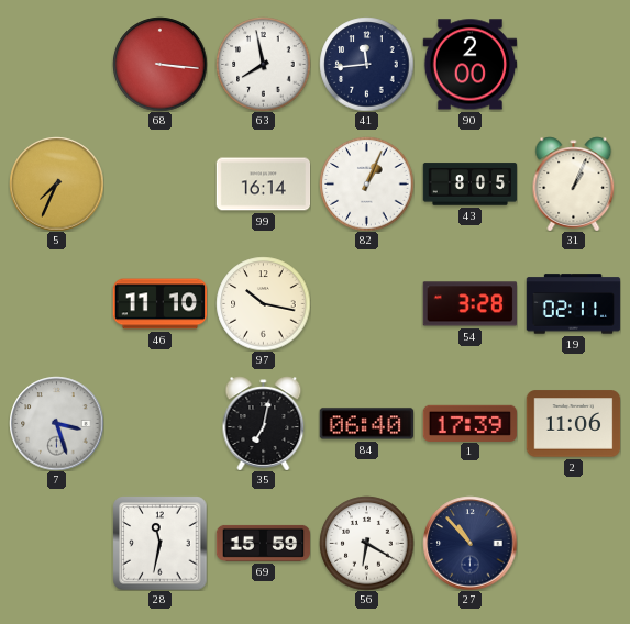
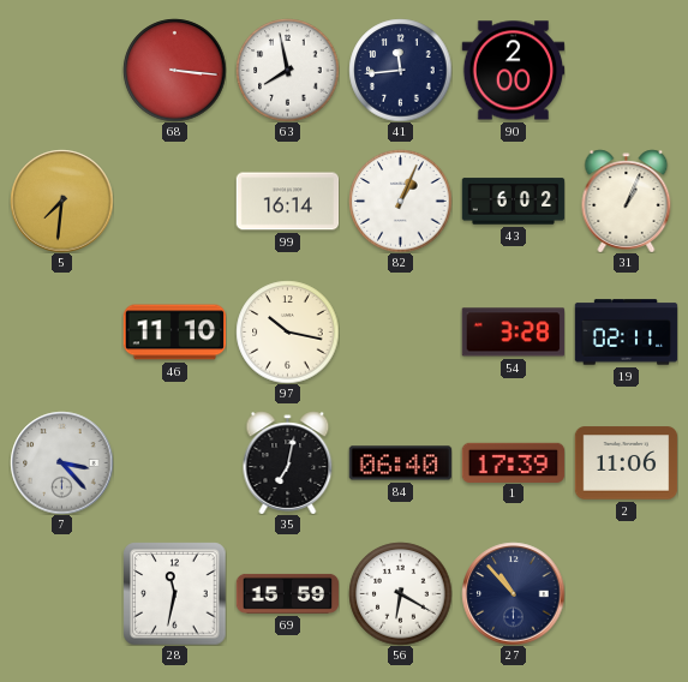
5: 7:34 -> 7:31 (61, 201)
43: 8:05 -> 6:02 (513, 202)
7: 3:27 -> 3:23 (61, 462)
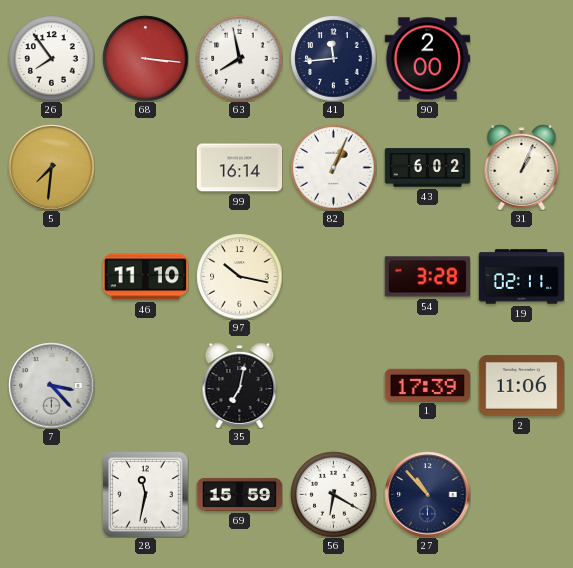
26: none -> 7:54 (51, 58)
84: 06:40 -> none (400, 463)
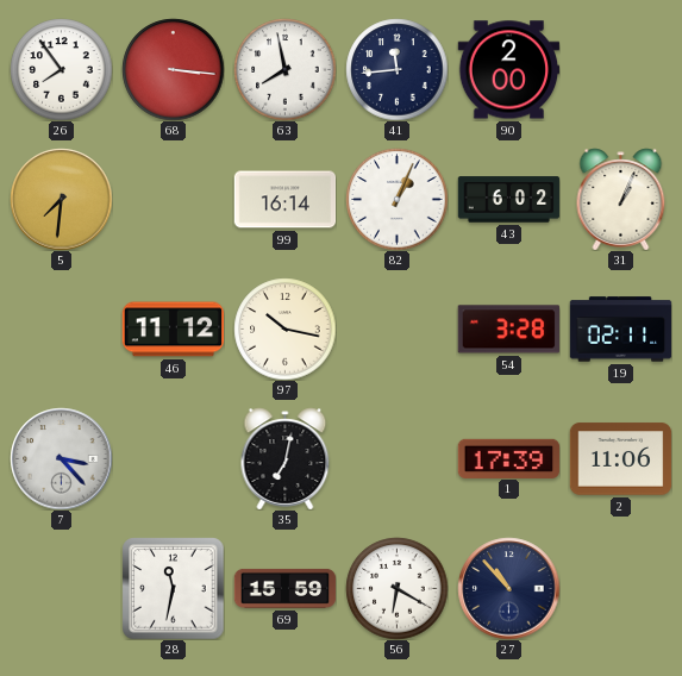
46: 11:10 -> 11:12 (173, 330)
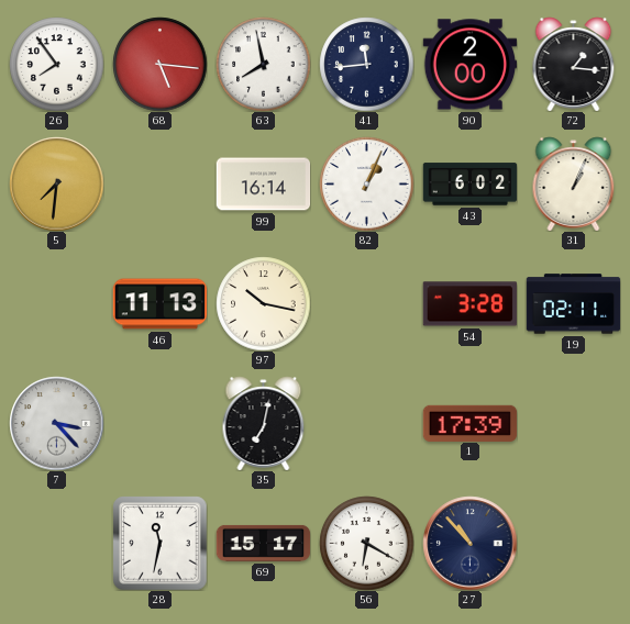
68: 3:16 -> 5:16 (159, 64)
72: none -> 1:16 (574, 64)
46: 11:12 -> 11:13 (159, 304)
2: 11:06 -> none (620, 459)
69: 15:59 -> 15:17 (263, 543)
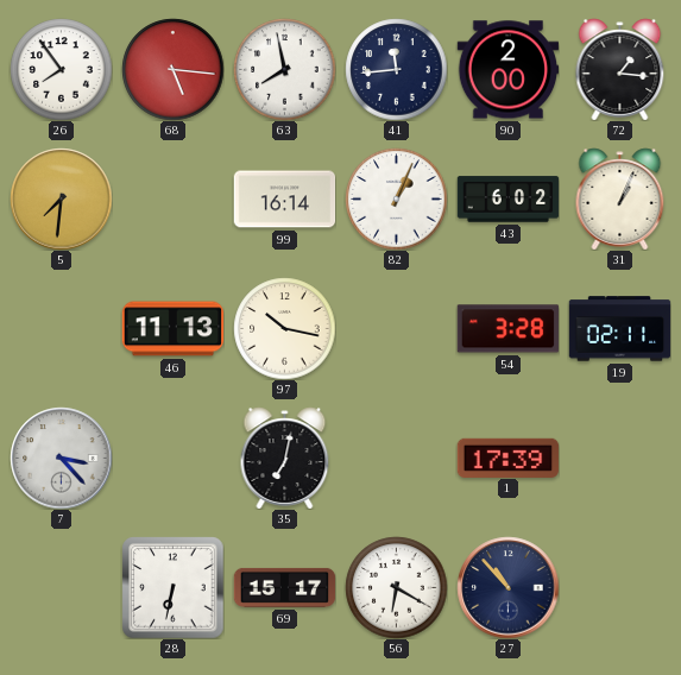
28: 11:32 -> 6:32 (172, 587)
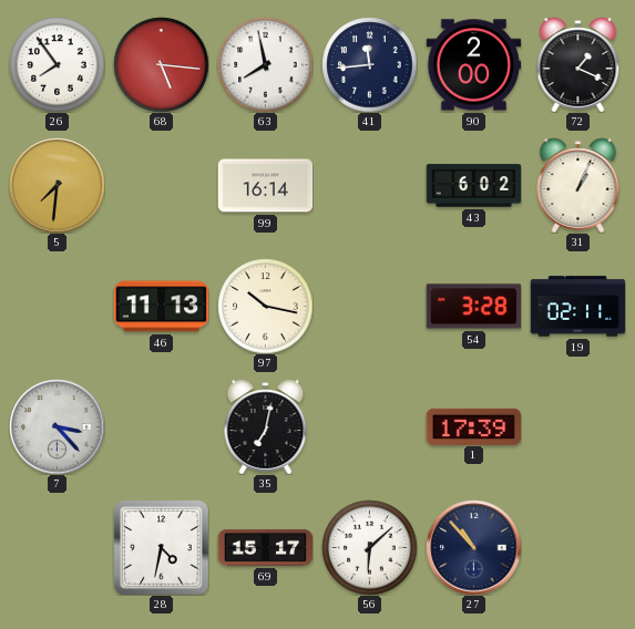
72: 1:16 -> 1:19 (578, 64)
82: 1:04 -> none (396, 198)
28: 6:32 -> 4:32 (161, 547)
56: 6:20 -> 6:08 (369, 547)
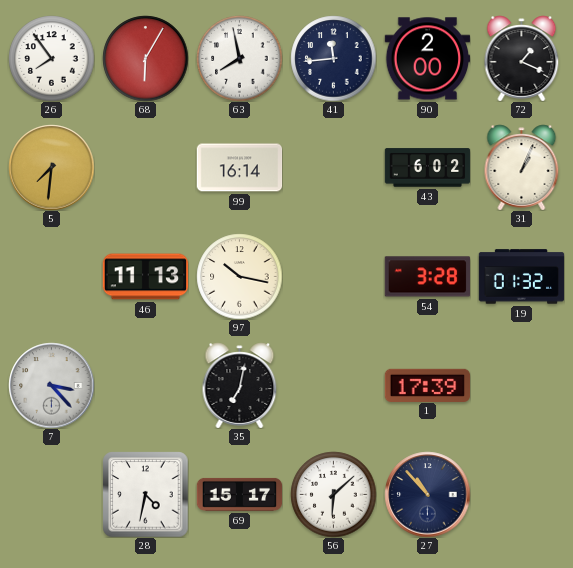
68: 5:16 -> 6:05 (145, 58)
19: 02:11 -> 01:32 (521, 277)
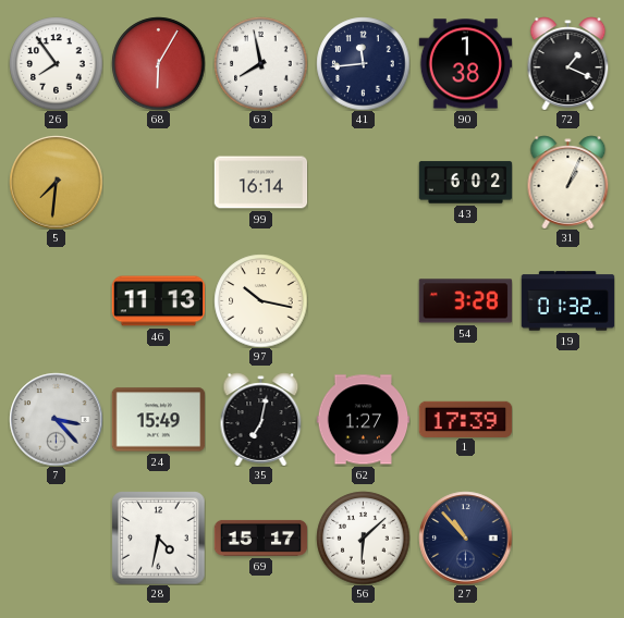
90: 2:00 -> 1:38 (465, 64)
24: none -> 15:49 (158, 420)
62: none -> 1:27 (363, 420)
